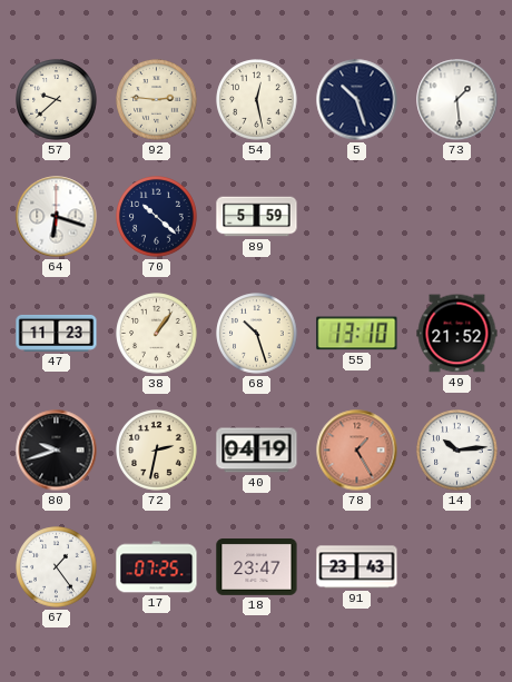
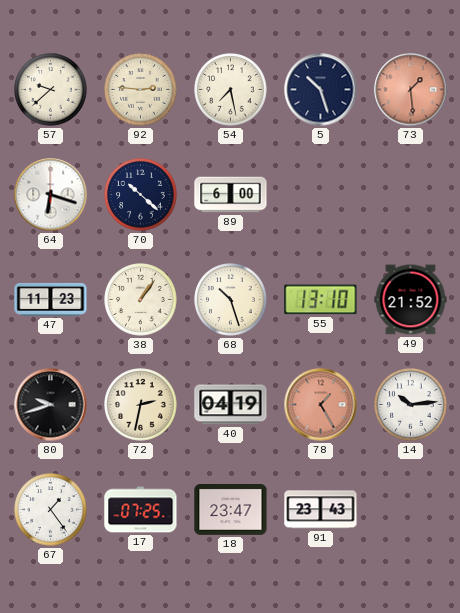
54: 12:28 -> 7:28 (231, 90)
73 dial: white -> salmon (411, 90)
89: 5:59 -> 6:00 (231, 195)
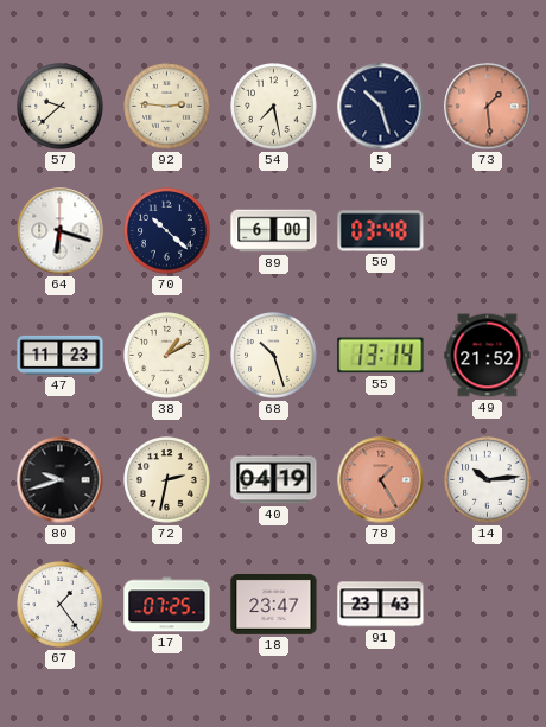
50: none -> 03:48 (381, 231)
38: 1:06 -> 1:10 (167, 356)
55: 13:10 -> 13:14 (381, 356)
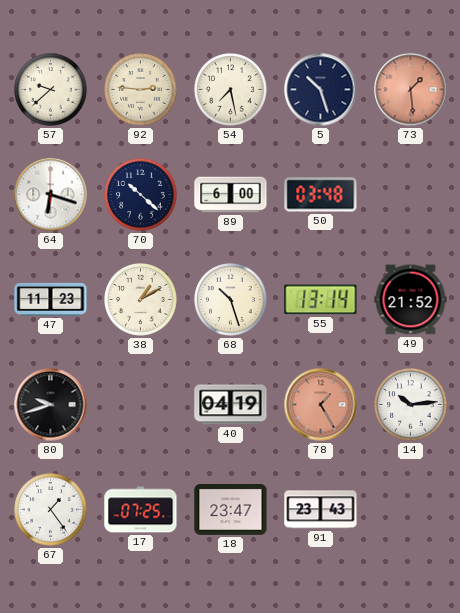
72: 2:32 -> none (167, 480)
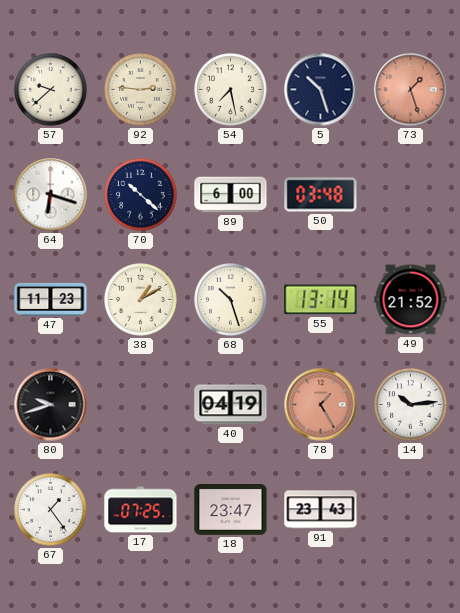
73: 1:29 -> 1:27 (411, 90)
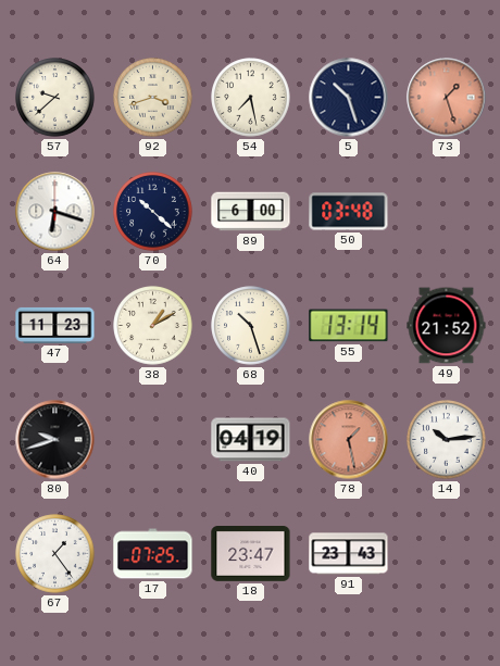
92: 2:46 -> 3:42 (153, 98)
78: 1:25 -> 1:28 (349, 440)
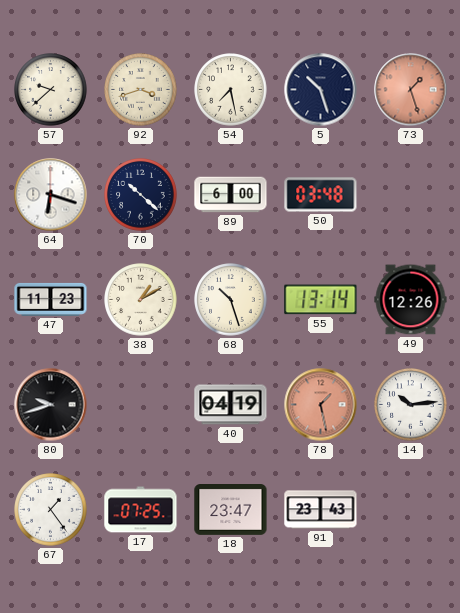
49: 21:52 -> 12:26 (411, 300)
